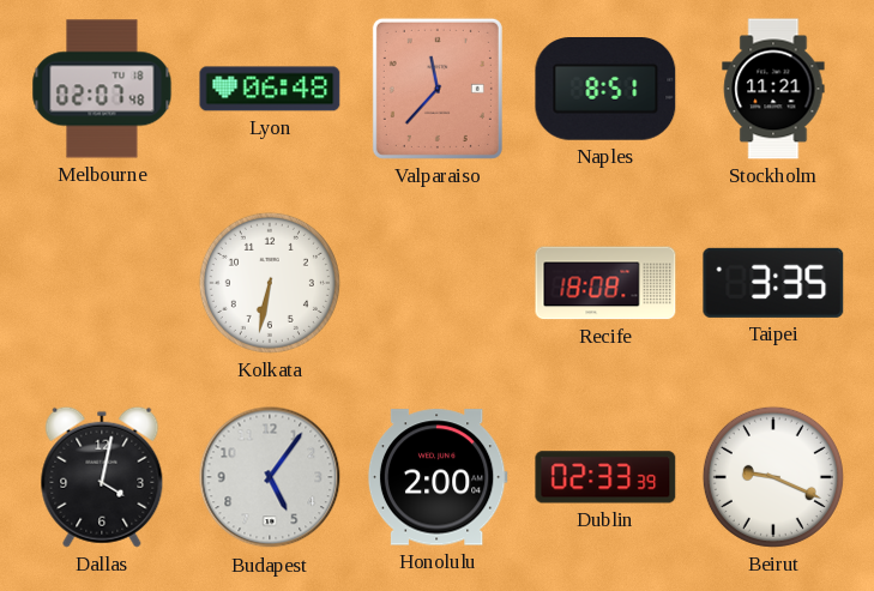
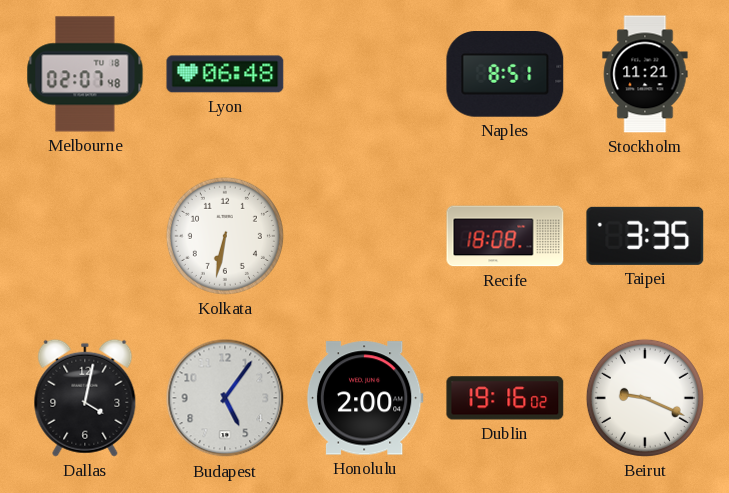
Valparaiso: 11:37 -> none (438, 89)
Dublin: 02:33 -> 19:16 (505, 398)
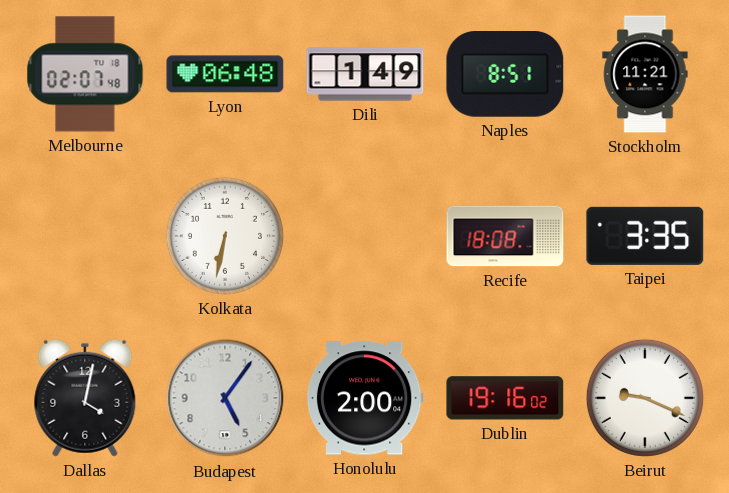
Dili: none -> 1:49 (365, 74)
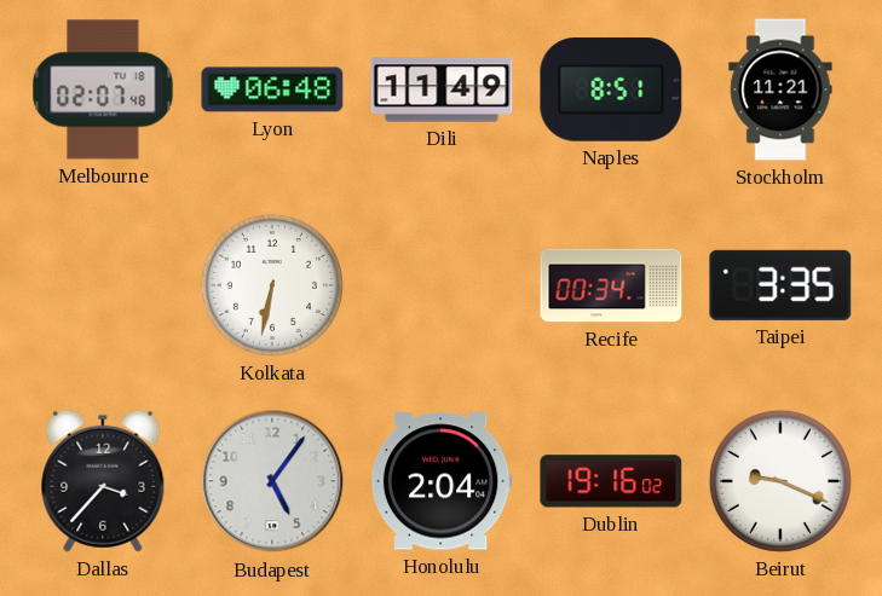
Dili: 1:49 -> 11:49 (442, 89)
Recife: 18:08 -> 00:34 (611, 285)
Dallas: 4:02 -> 3:37 (103, 481)
Honolulu: 2:00 -> 2:04 (442, 481)
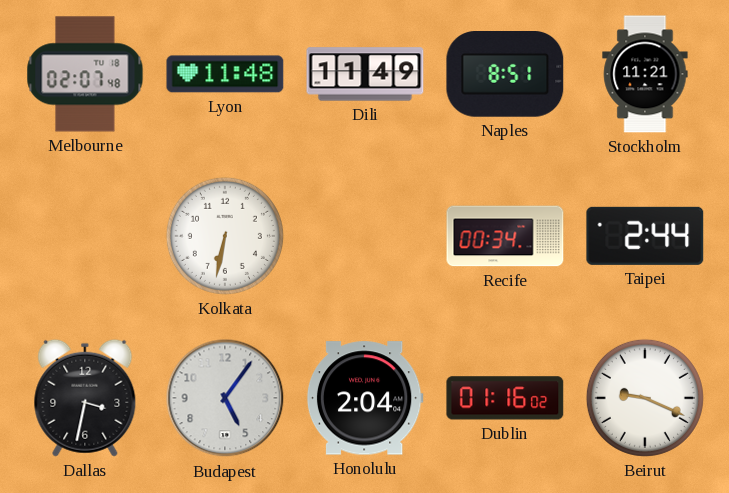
Lyon: 06:48 -> 11:48 (225, 74)
Taipei: 3:35 -> 2:44 (645, 236)
Dallas: 3:37 -> 3:32 (85, 398)
Dublin: 19:16 -> 01:16 (505, 398)
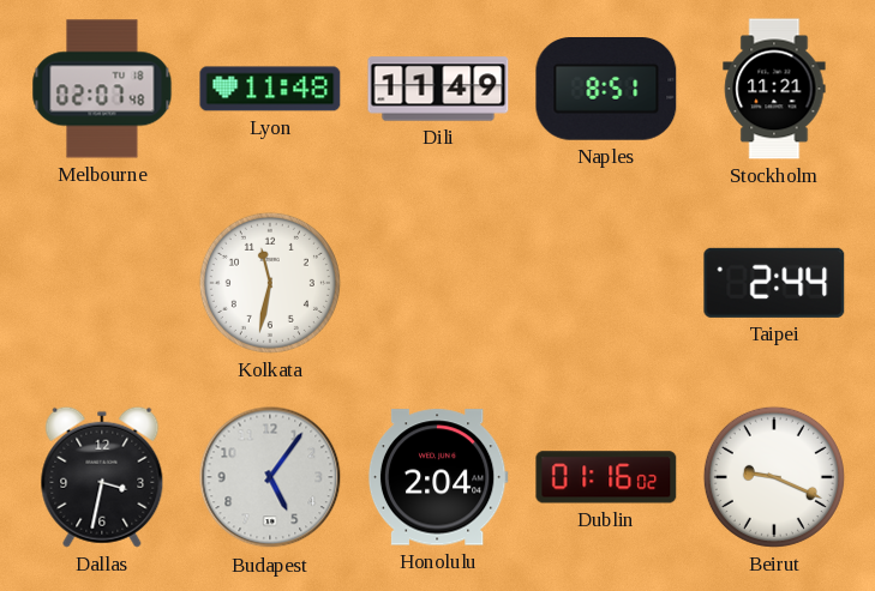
Kolkata: 6:32 -> 11:32 (270, 283)
Recife: 00:34 -> none (505, 236)
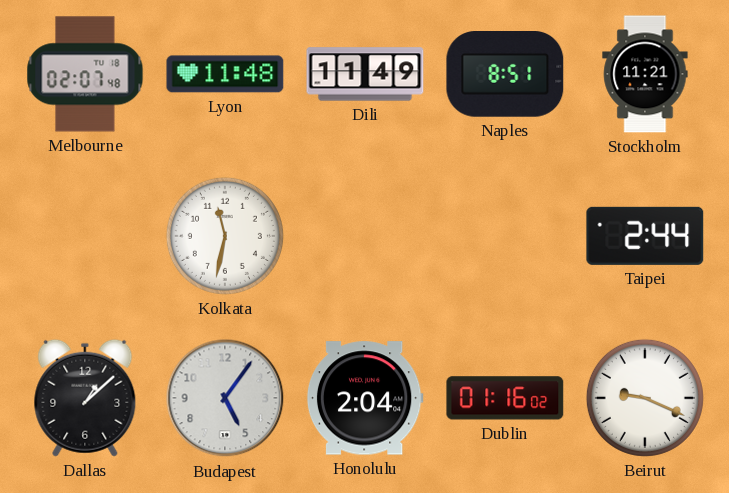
Dallas: 3:32 -> 1:08 (85, 398)
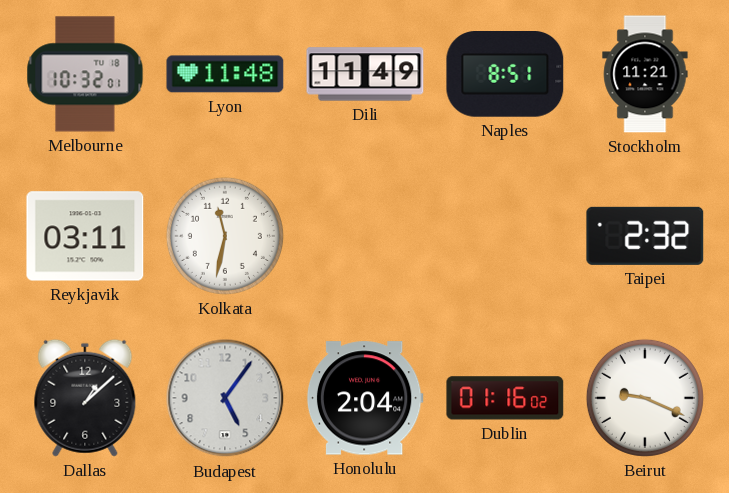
Melbourne: 02:07 -> 10:32 (85, 74)
Reykjavik: none -> 03:11 (85, 236)
Taipei: 2:44 -> 2:32 (645, 236)
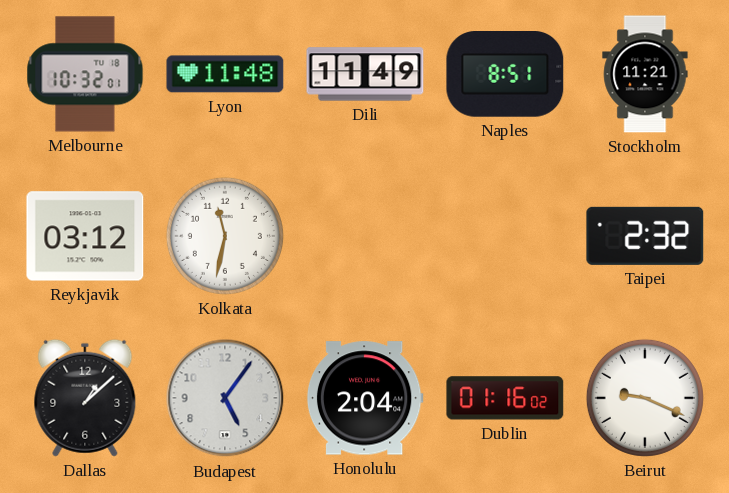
Reykjavik: 03:11 -> 03:12 (85, 236)
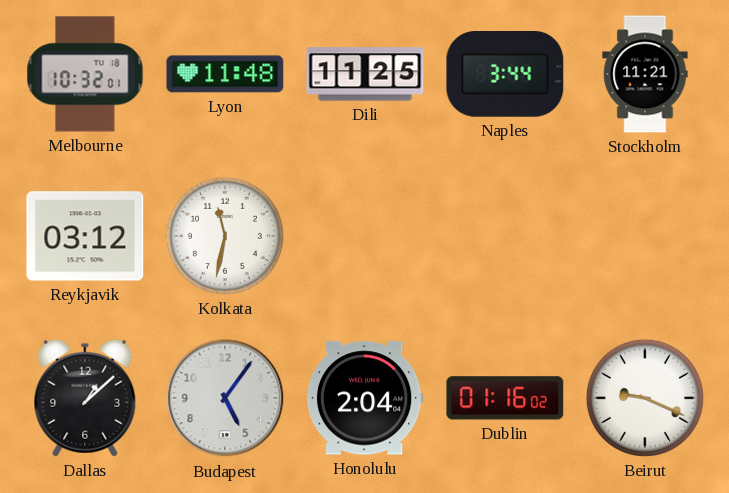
Dili: 11:49 -> 11:25 (365, 74)
Naples: 8:51 -> 3:44 (505, 75)
Taipei: 2:32 -> none (645, 236)
